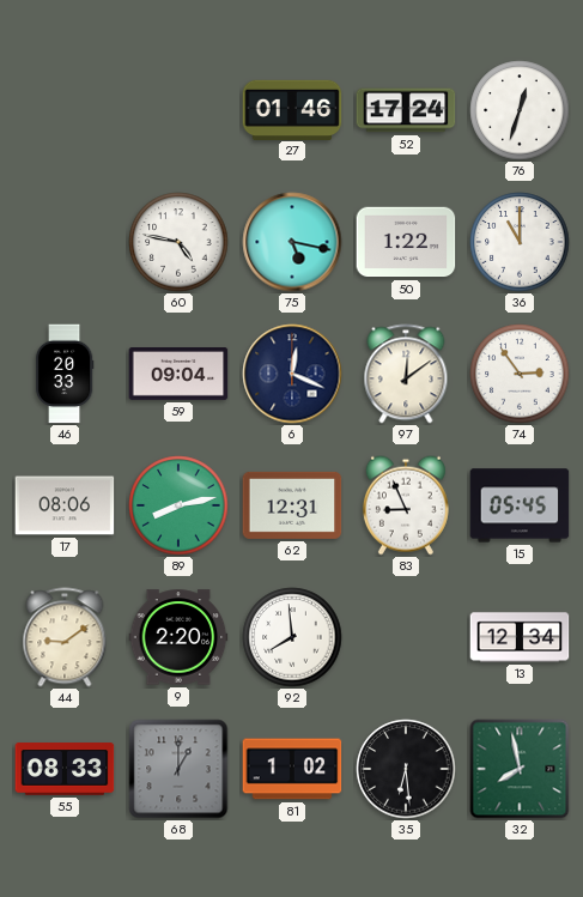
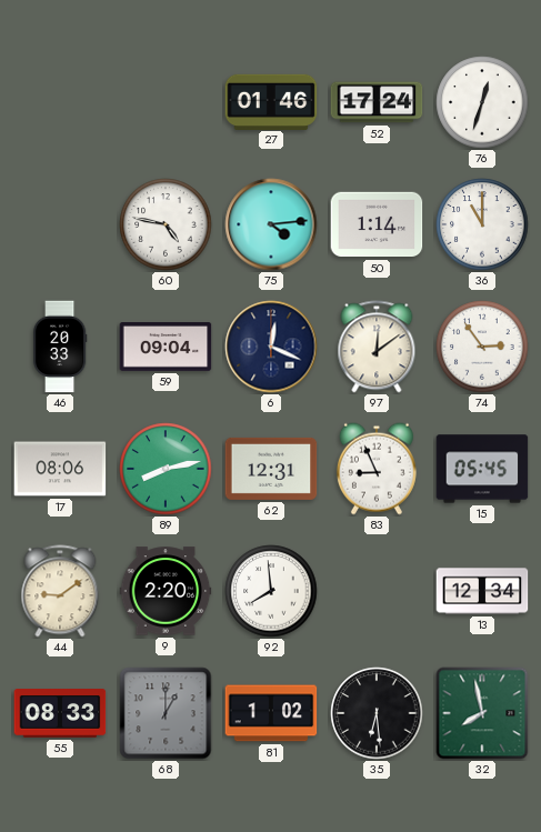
75: 5:17 -> 4:14 (271, 224)
50: 1:22 -> 1:14 (377, 224)
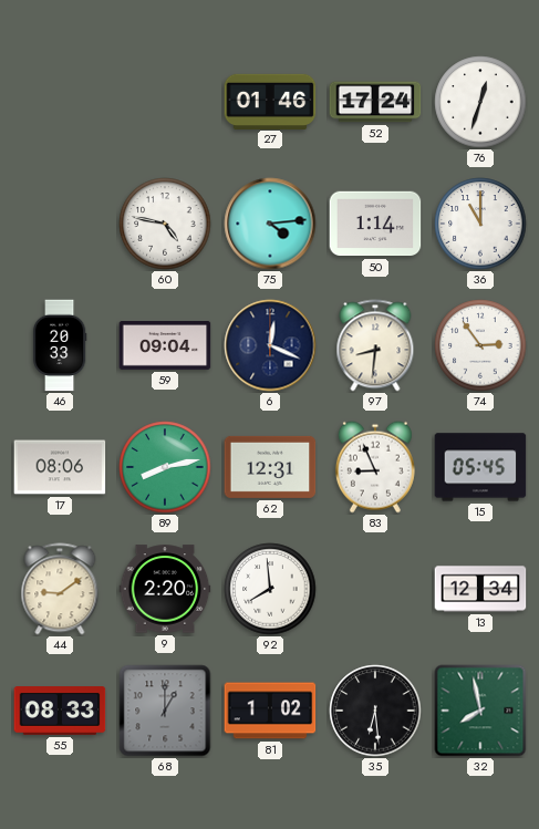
97: 12:09 -> 8:31 (375, 345)
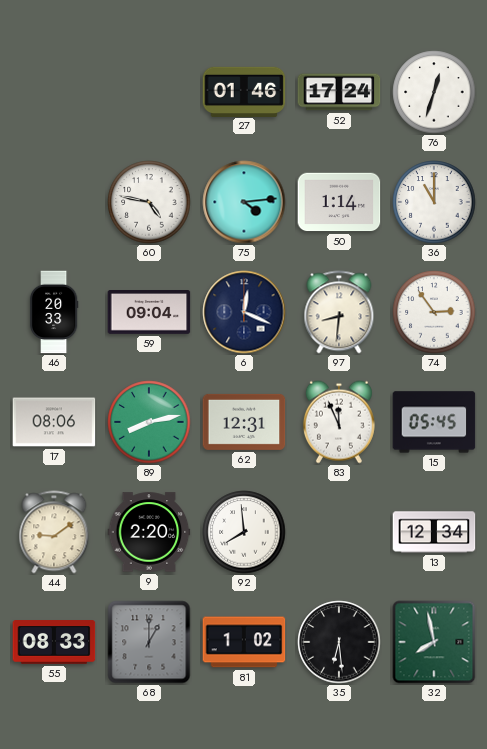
83: 8:56 -> 11:56 (339, 422)
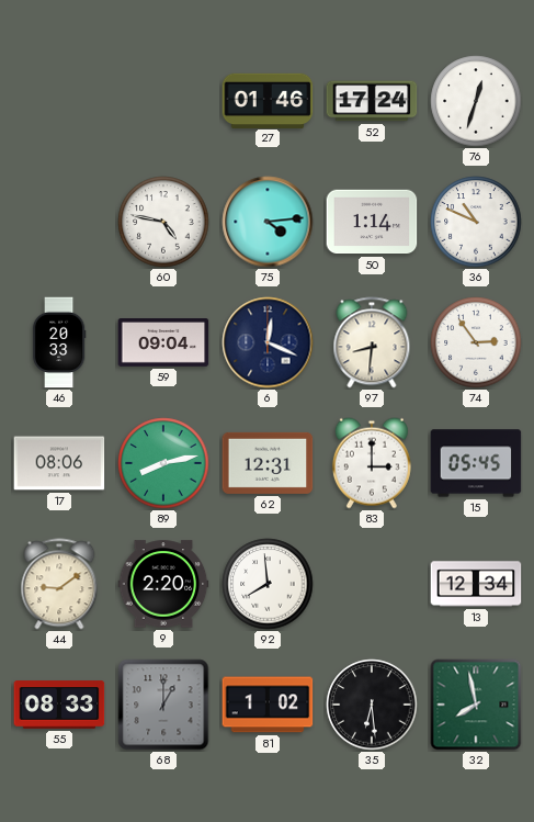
36: 11:00 -> 10:49 (476, 222)
83: 11:56 -> 3:00 (372, 463)
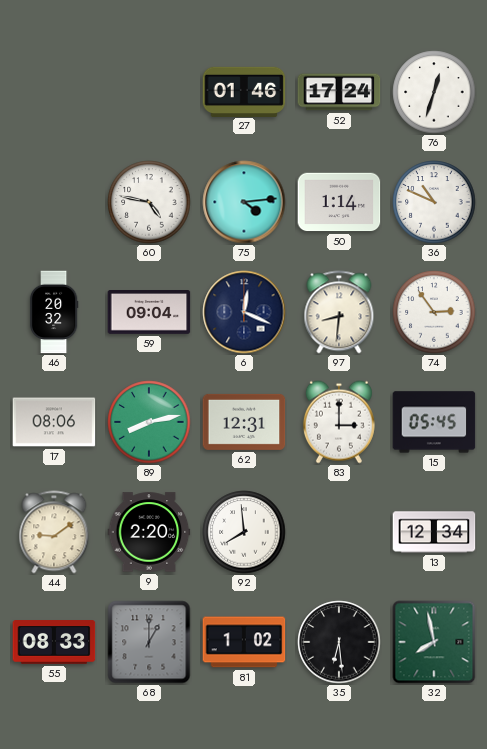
46: 20:33 -> 20:32 (54, 312)
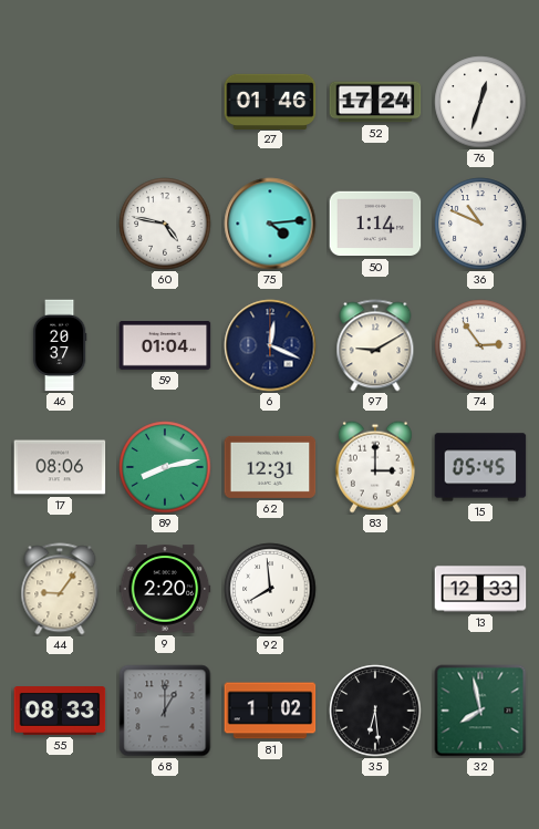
46: 20:32 -> 20:37 (60, 345)
59: 09:04 -> 01:04 (165, 346)
97: 8:31 -> 9:10 (375, 345)
44: 9:09 -> 9:06 (60, 589)
13: 12:34 -> 12:33 (480, 589)
